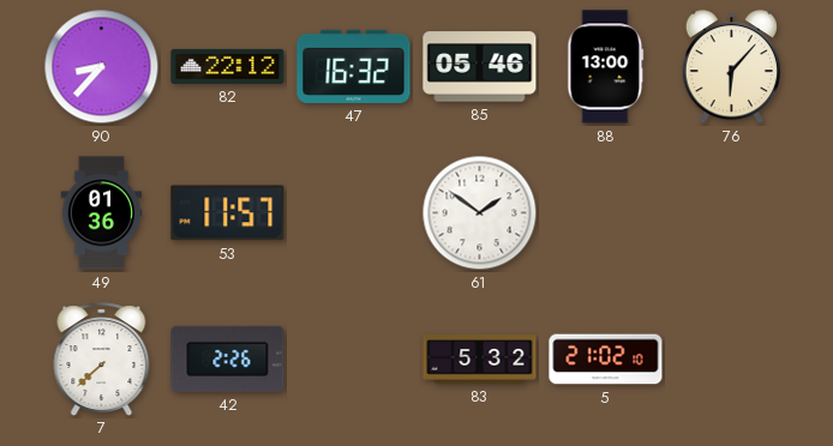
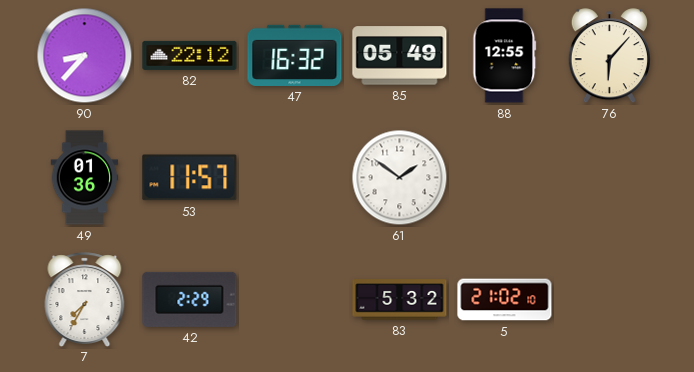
85: 05:46 -> 05:49 (400, 56)
88: 13:00 -> 12:55 (505, 56)
7: 7:38 -> 7:35 (85, 299)
42: 2:26 -> 2:29 (190, 299)
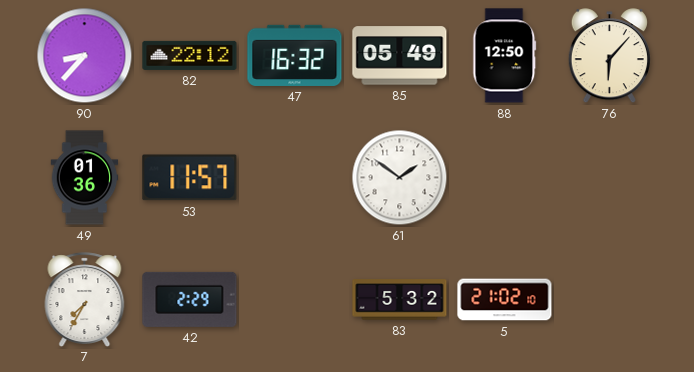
88: 12:55 -> 12:50 (505, 56)
